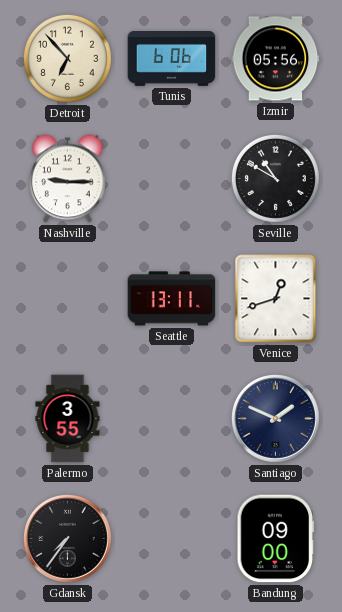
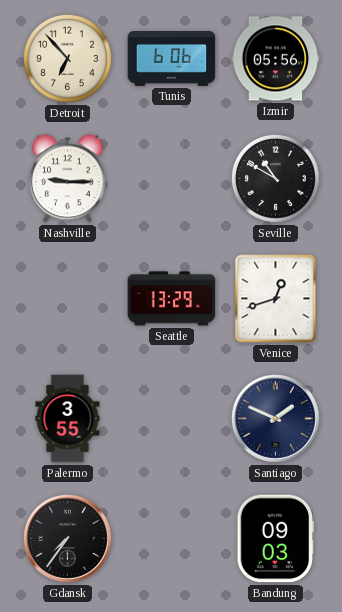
Seattle: 13:11 -> 13:29 (172, 299)
Bandung: 09:00 -> 09:03 (276, 539)
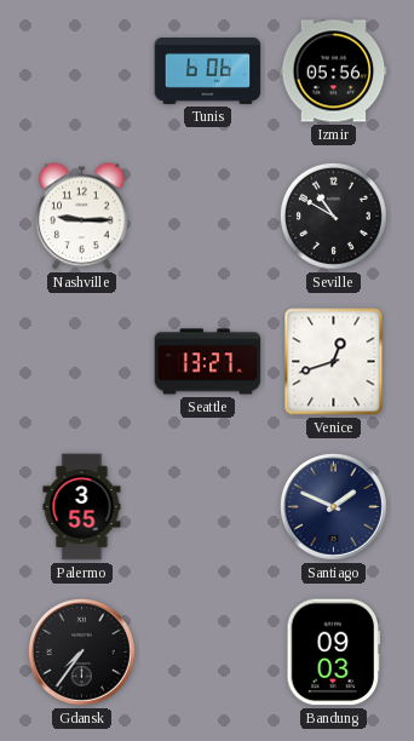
Detroit: 6:53 -> none (67, 58)
Seattle: 13:29 -> 13:27 (208, 362)
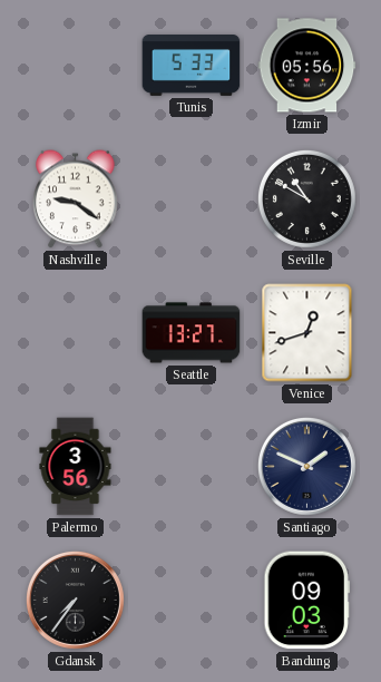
Tunis: 6:06 -> 5:33 (192, 66)
Nashville: 9:15 -> 9:21 (76, 199)
Palermo: 3:55 -> 3:56 (76, 467)
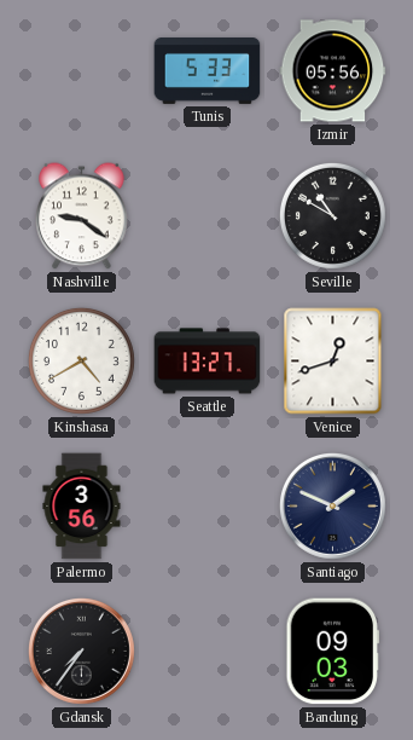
Kinshasa: none -> 4:40 (81, 360)
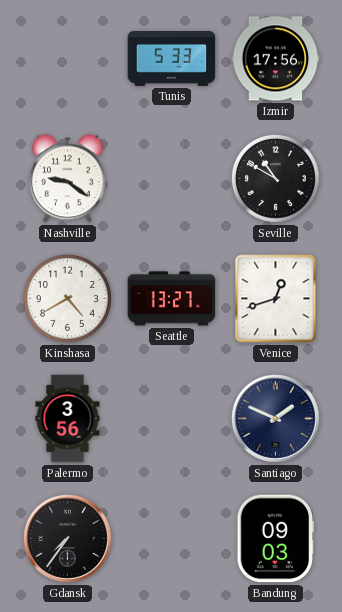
Izmir: 05:56 -> 17:56 (276, 59)
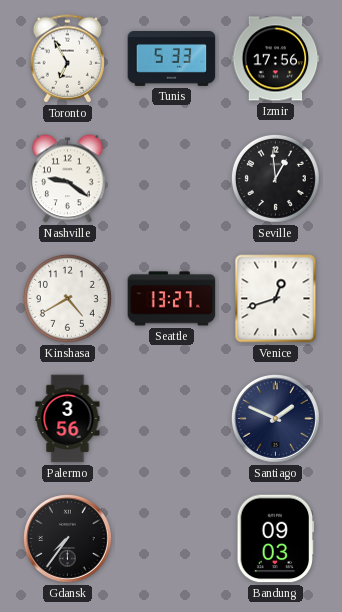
Toronto: none -> 6:55 (68, 59)
Seville: 10:50 -> 12:59 (275, 178)
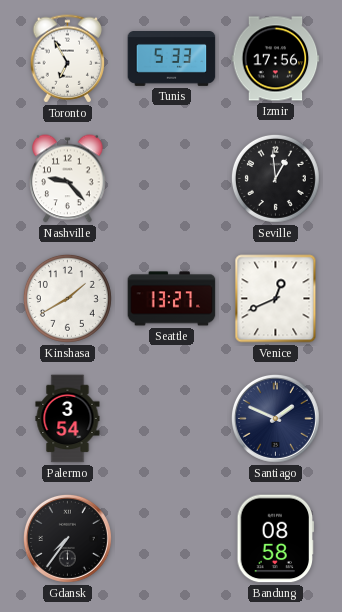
Nashville: 9:21 -> 9:23 (68, 179)
Kinshasa: 4:40 -> 1:40 (67, 298)
Venice: 12:42 -> 12:41 (276, 299)
Palermo: 3:56 -> 3:54 (68, 419)
Bandung: 09:03 -> 08:58 (276, 539)
